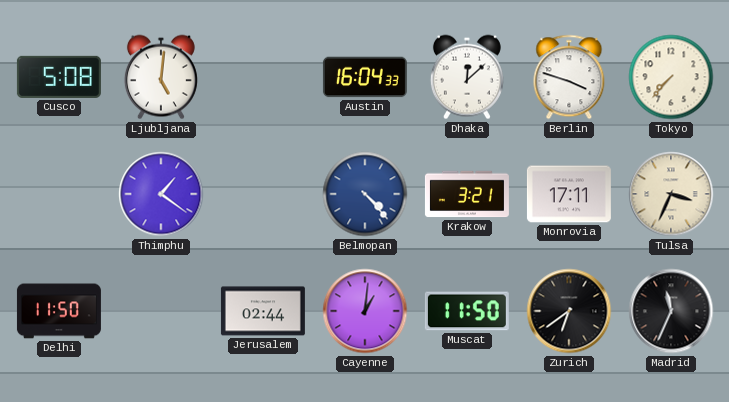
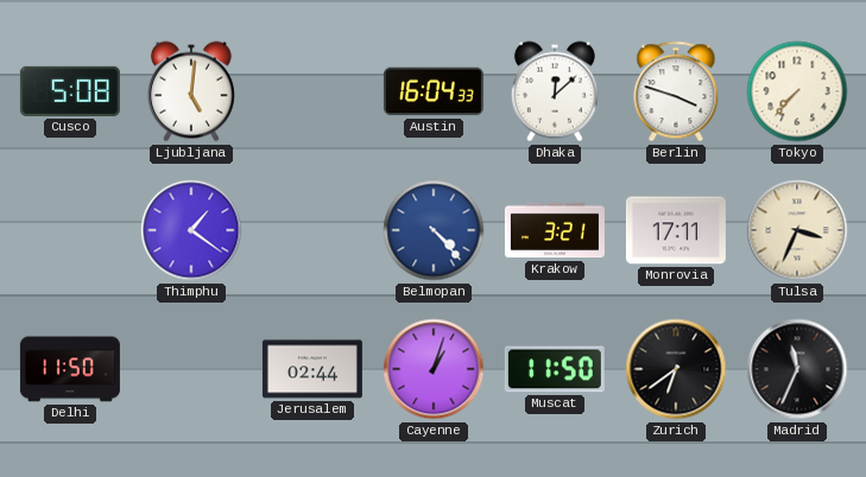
Cayenne: 1:01 -> 1:03 (434, 369)
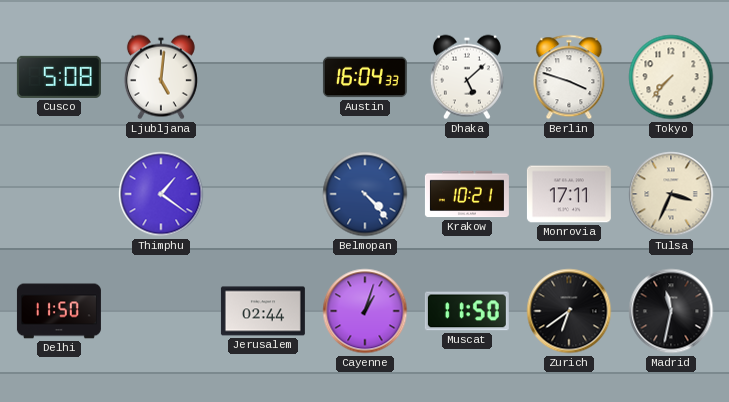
Dhaka: 12:08 -> 5:08 (467, 77)
Krakow: 3:21 -> 10:21 (467, 194)
Madrid: 11:34 -> 11:32 (671, 311)
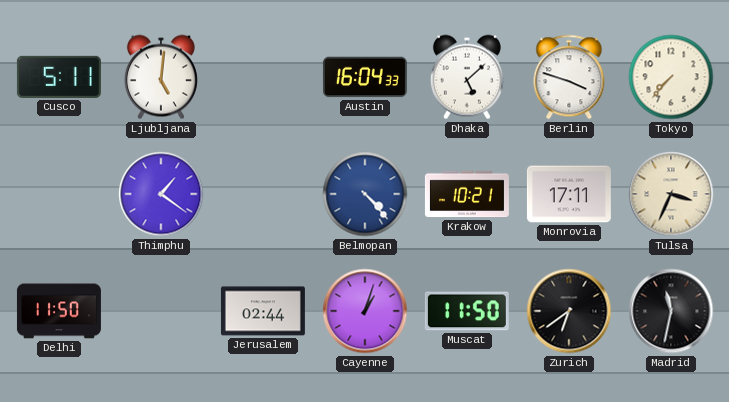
Cusco: 5:08 -> 5:11 (59, 77)
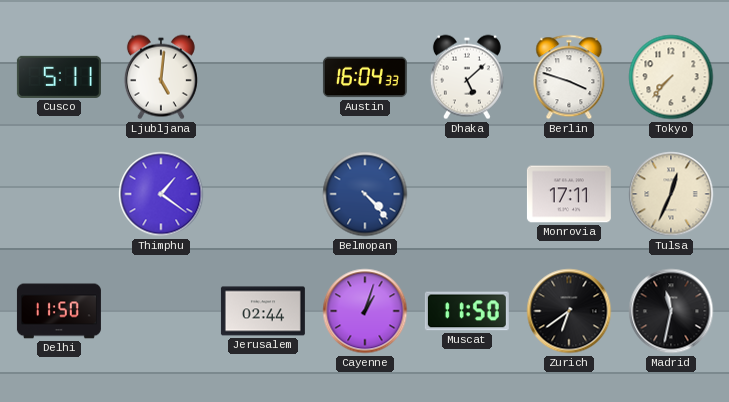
Krakow: 10:21 -> none (467, 194)
Tulsa: 3:34 -> 12:34 (671, 194)
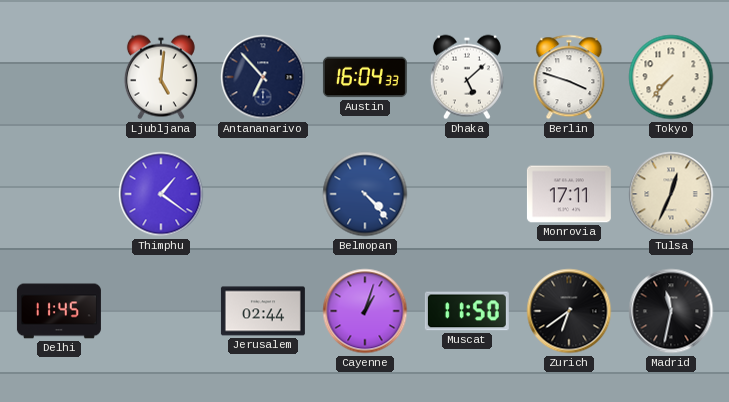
Cusco: 5:11 -> none (59, 77)
Antananarivo: none -> 6:53 (263, 77)
Delhi: 11:50 -> 11:45 (59, 311)
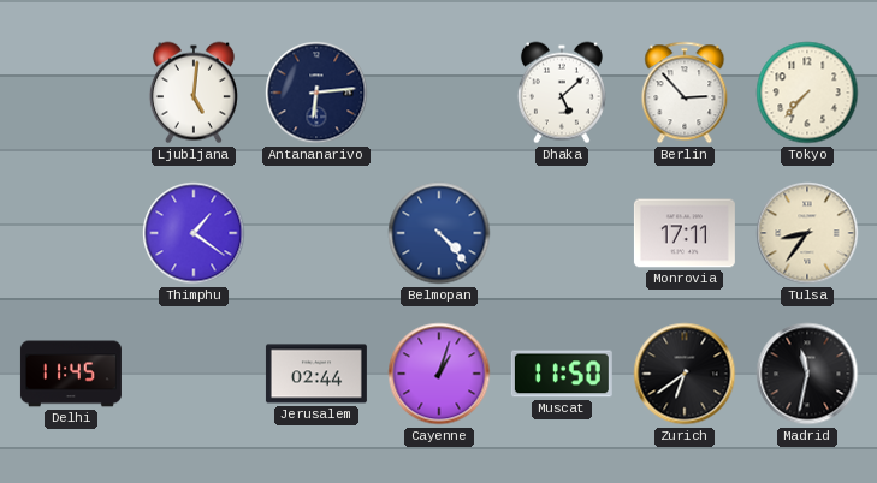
Antananarivo: 6:53 -> 6:14 (316, 93)
Austin: 16:04 -> none (365, 77)
Berlin: 3:48 -> 2:53 (685, 93)
Tulsa: 12:34 -> 8:36 (807, 233)
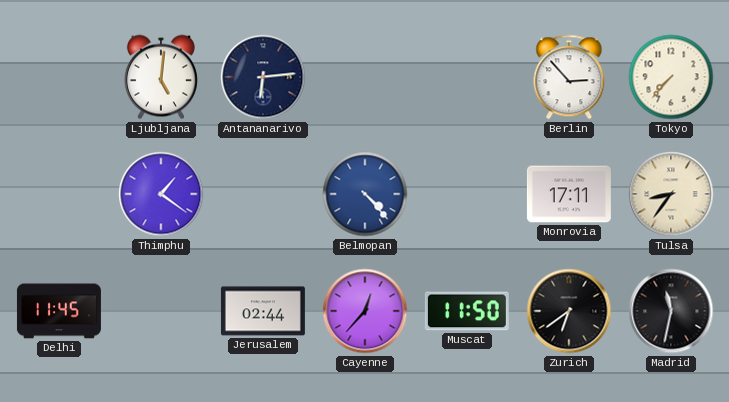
Dhaka: 5:08 -> none (562, 93)
Cayenne: 1:03 -> 12:37 (365, 311)
